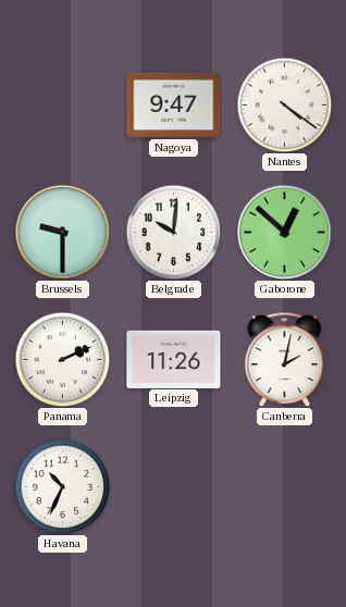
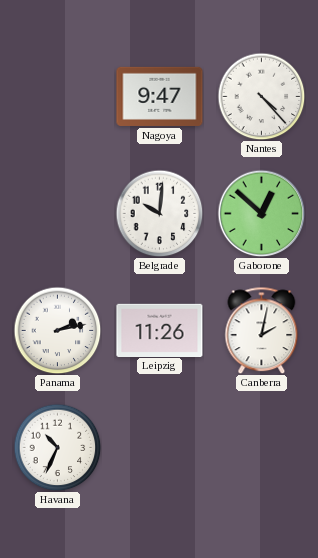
Nantes: 4:21 -> 4:23 (261, 96)
Brussels: 9:30 -> none (62, 232)
Panama: 2:11 -> 2:13 (57, 330)
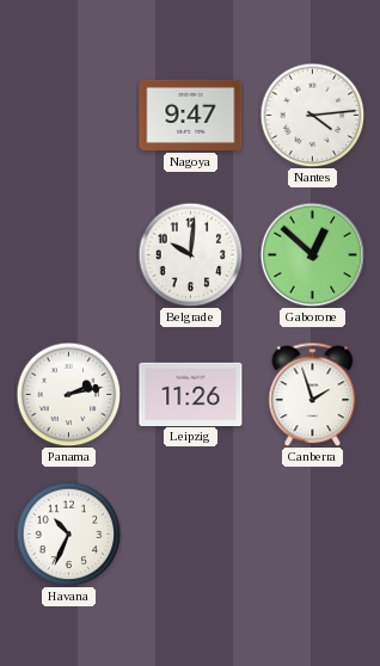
Nantes: 4:23 -> 4:14 (312, 115)
Canberra: 2:02 -> 1:57 (313, 394)
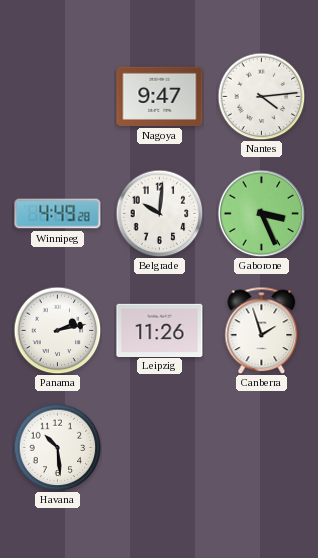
Winnipeg: none -> 4:49 (58, 214)
Gaborone: 12:52 -> 3:26 (261, 213)
Havana: 10:34 -> 10:29 (57, 447)
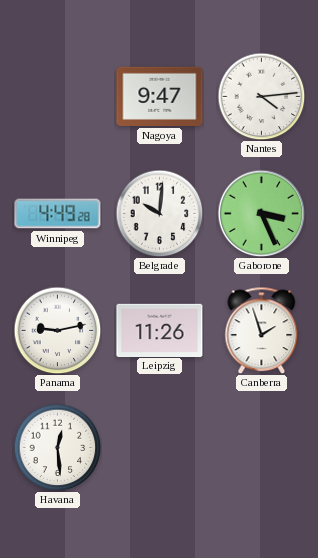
Panama: 2:13 -> 9:13 (57, 330)
Havana: 10:29 -> 12:29 (57, 447)
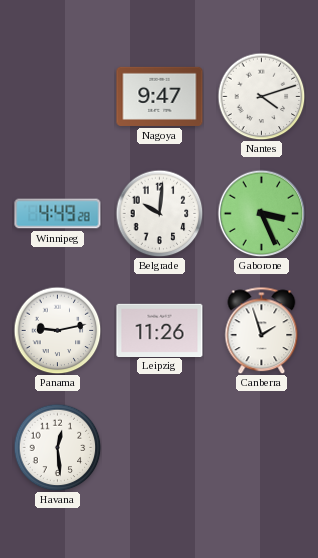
Nantes: 4:14 -> 4:12 (261, 96)
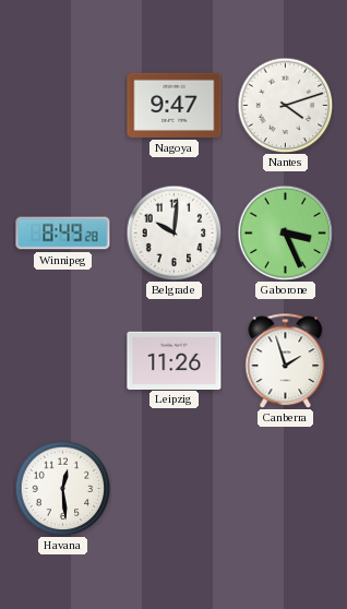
Winnipeg: 4:49 -> 8:49 (63, 234)
Panama: 9:13 -> none (57, 330)
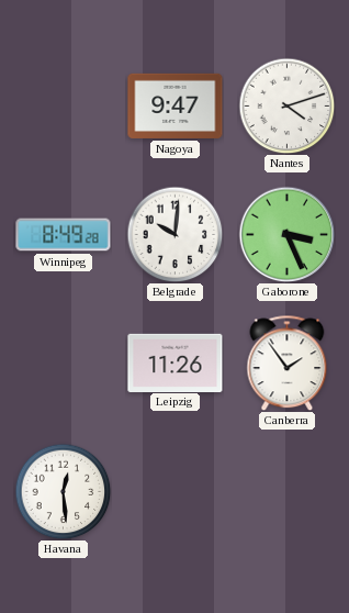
Canberra: 1:57 -> 1:54 (288, 363)
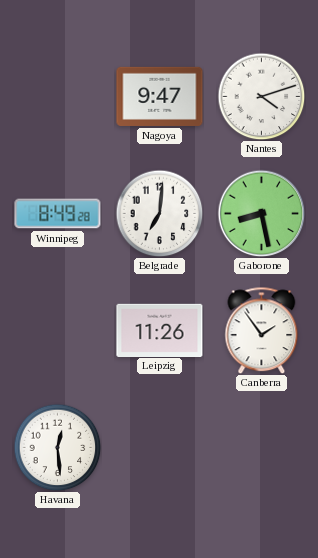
Belgrade: 10:01 -> 7:01 (159, 213)
Gaborone: 3:26 -> 8:28 (261, 213)
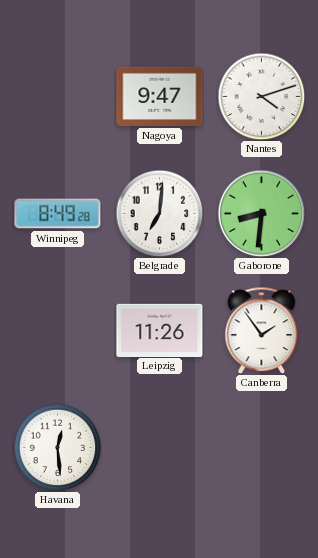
Gaborone: 8:28 -> 8:31 (261, 213)
